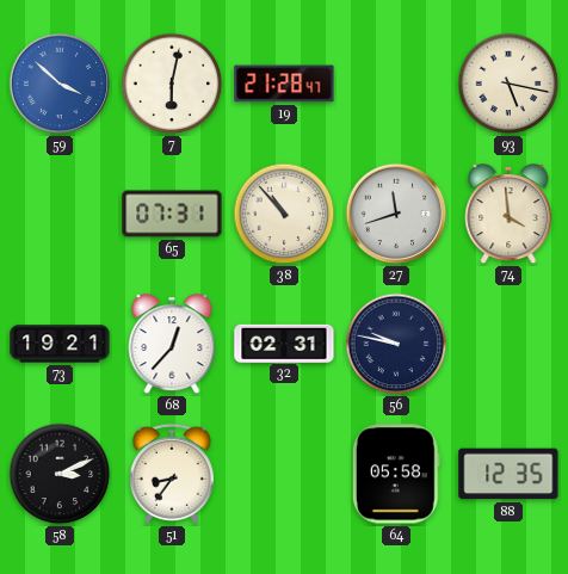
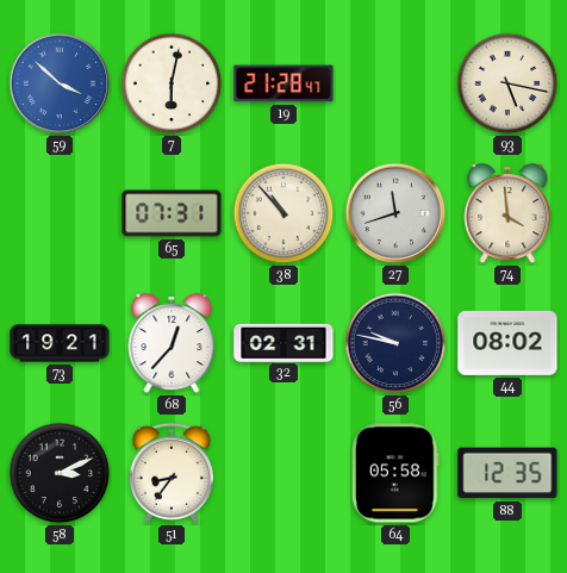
44: none -> 08:02 (507, 343)
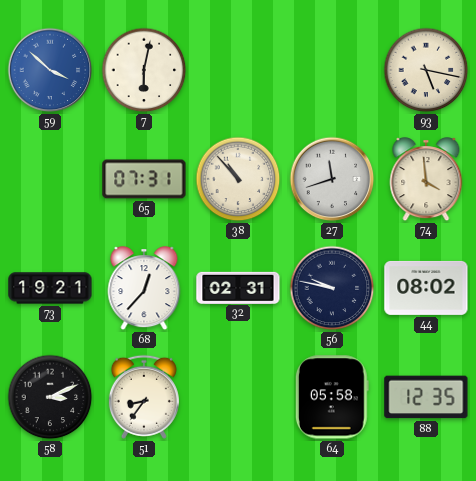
19: 21:28 -> none (283, 83)
